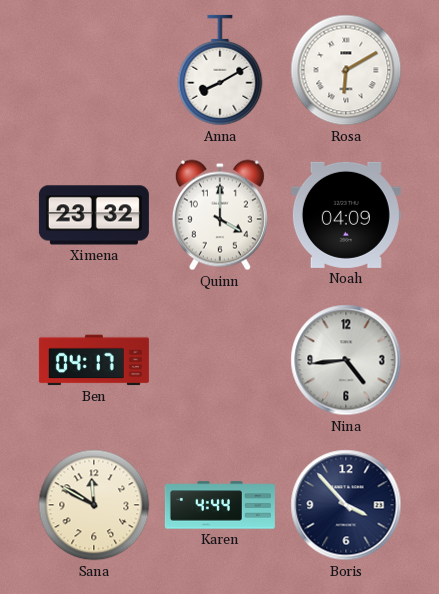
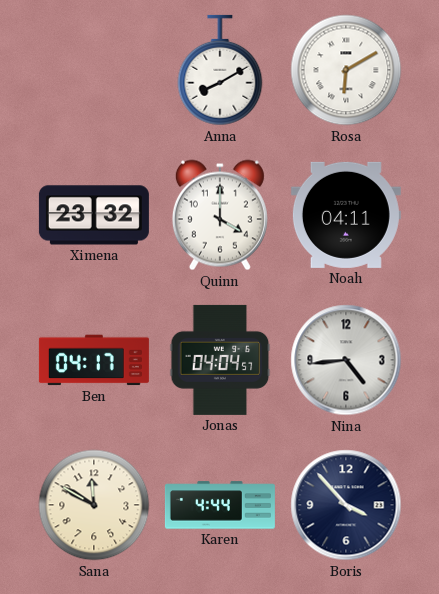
Noah: 04:09 -> 04:11 (346, 215)
Jonas: none -> 04:04 (220, 360)
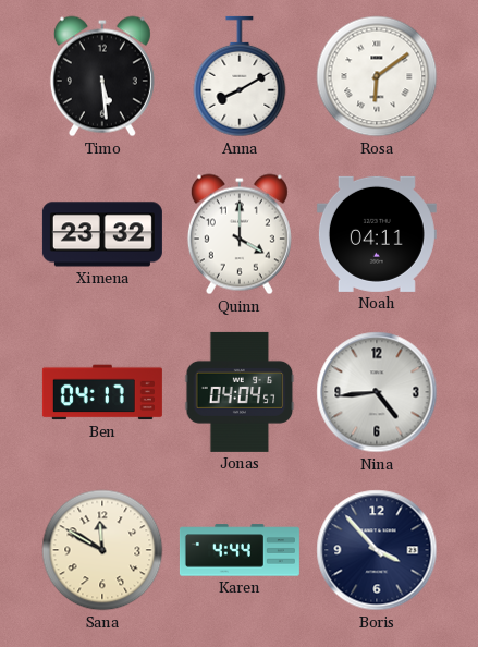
Timo: none -> 5:29 (102, 76)
Rosa: 6:10 -> 6:09 (377, 76)
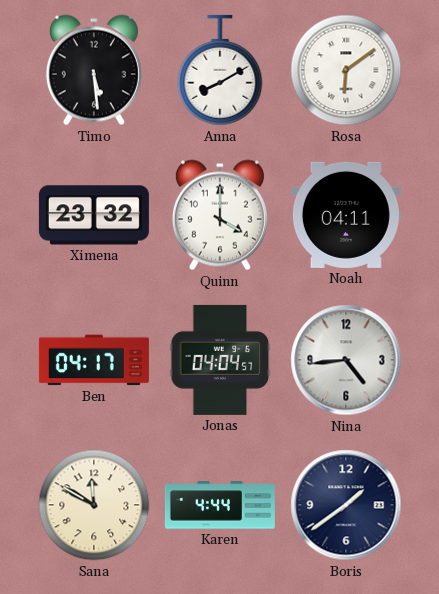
Boris: 3:53 -> 1:39 (346, 505)
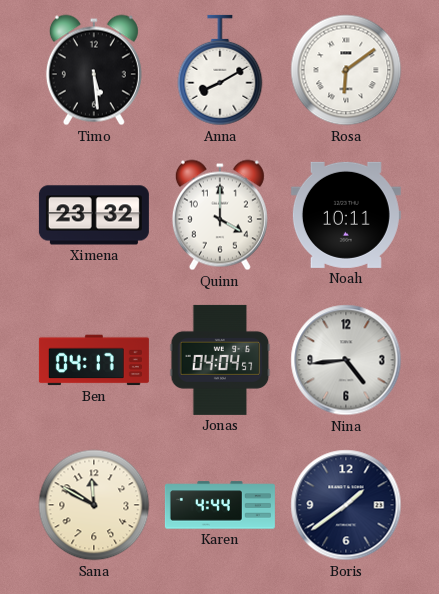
Noah: 04:11 -> 10:11 (346, 215)
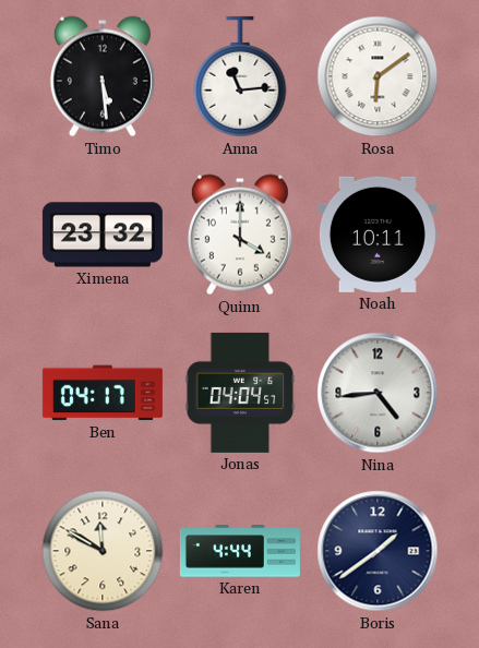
Anna: 8:10 -> 11:14 (240, 76)
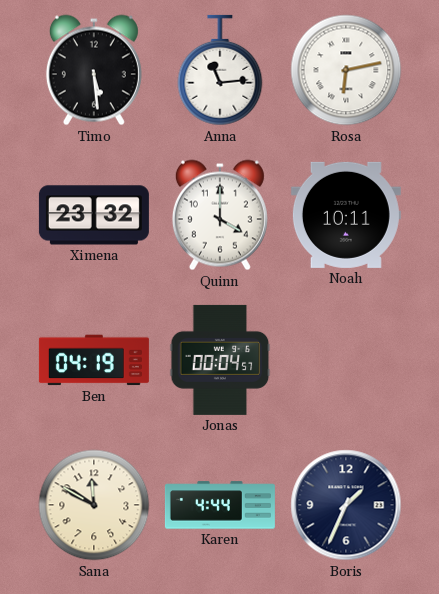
Rosa: 6:09 -> 6:13 (346, 70)
Ben: 04:17 -> 04:19 (94, 360)
Jonas: 04:04 -> 00:04 (220, 360)
Nina: 4:44 -> none (378, 393)
Boris: 1:39 -> 1:34 (346, 505)
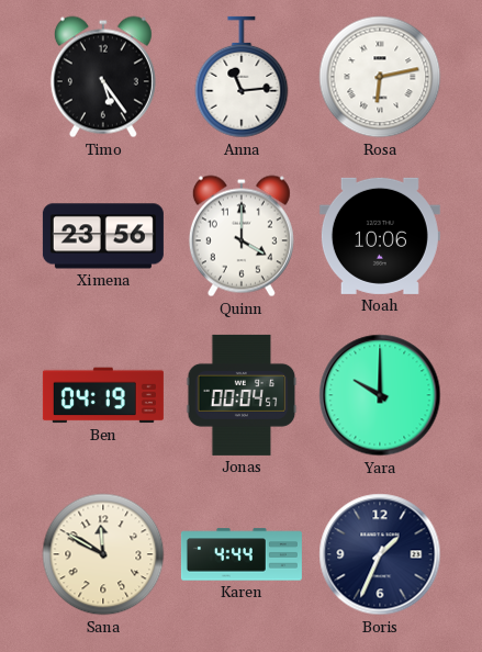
Timo: 5:29 -> 5:24 (103, 77)
Ximena: 23:32 -> 23:56 (103, 236)
Noah: 10:11 -> 10:06 (380, 236)
Yara: none -> 10:00 (380, 395)
